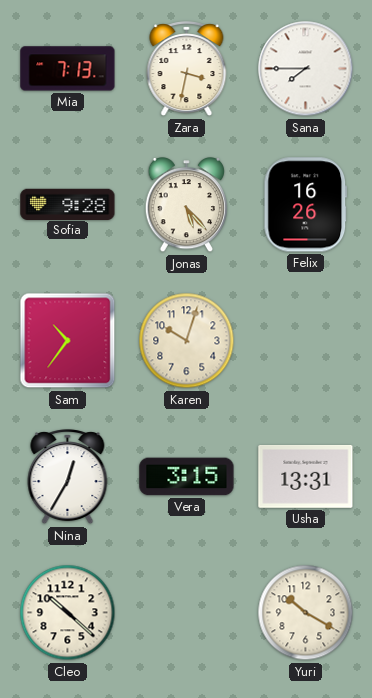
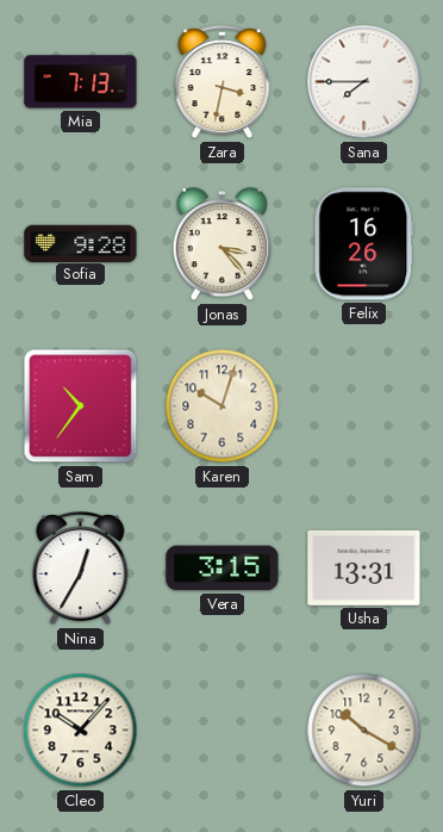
Jonas: 5:23 -> 3:23 (223, 246)
Cleo: 10:22 -> 10:07 (81, 731)
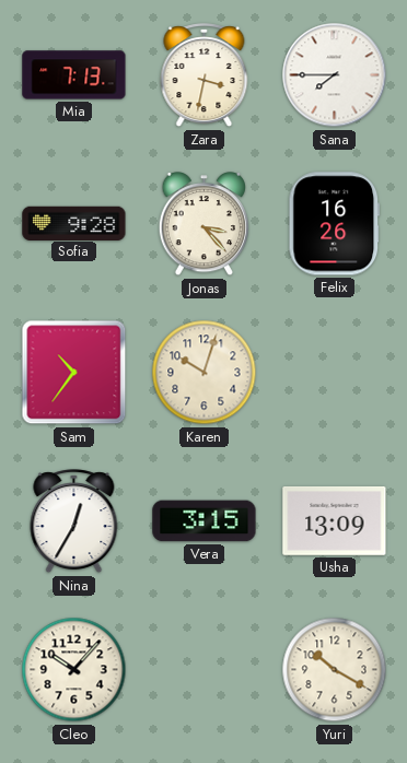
Usha: 13:31 -> 13:09 (335, 520)
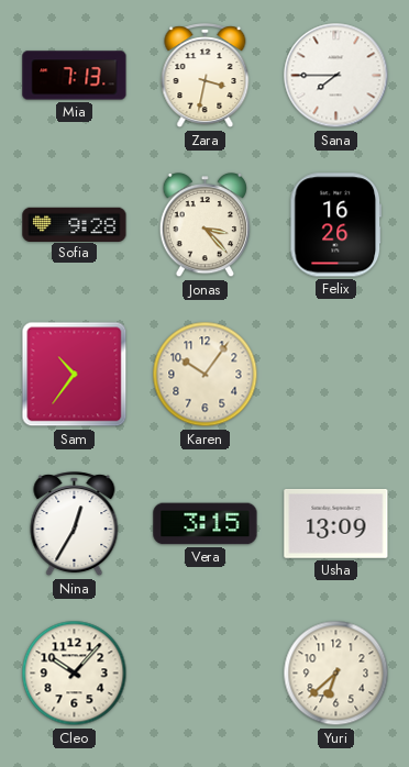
Karen: 10:03 -> 10:06 (206, 375)
Yuri: 10:20 -> 6:38 (336, 674)
